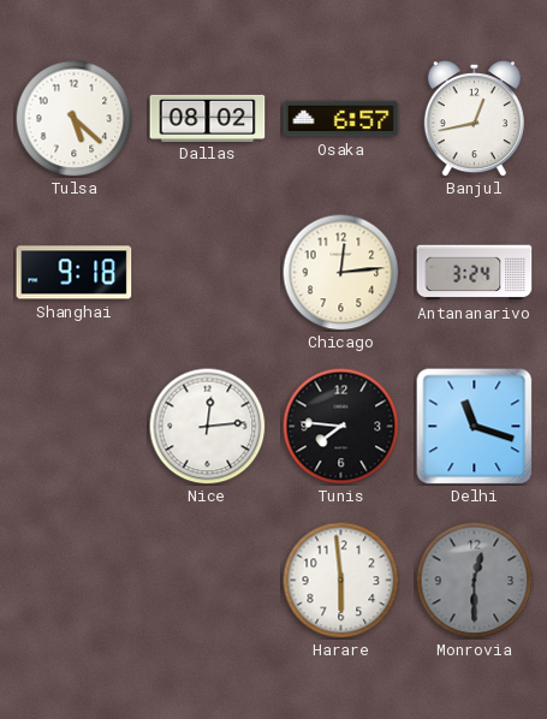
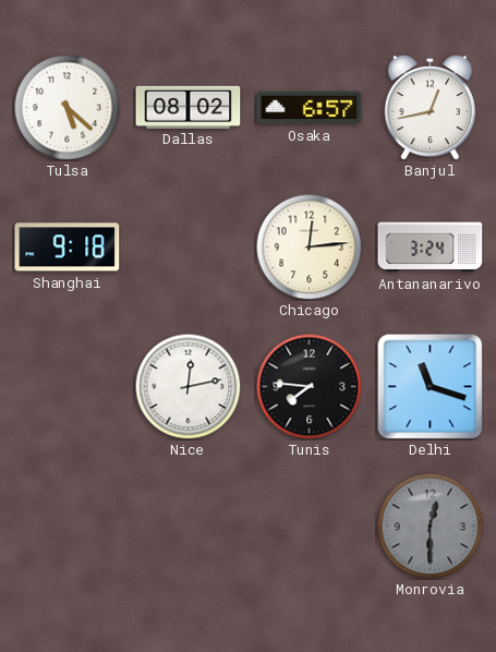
Nice: 12:14 -> 12:13 (187, 386)
Harare: 5:59 -> none (340, 580)
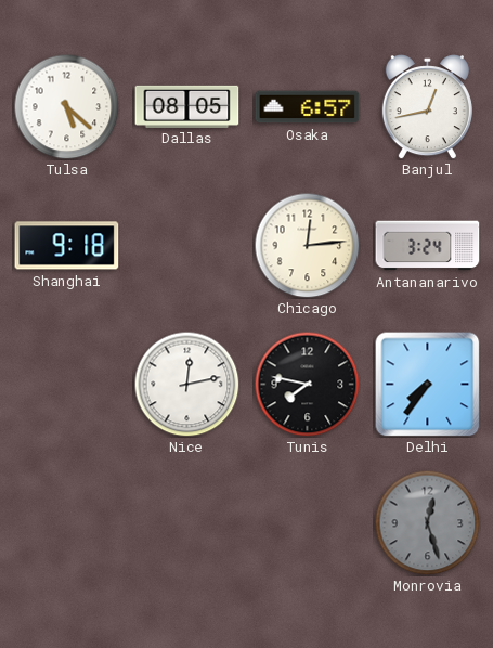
Dallas: 08:02 -> 08:05 (187, 106)
Tunis: 7:46 -> 7:47 (307, 384)
Delhi: 11:18 -> 7:36 (428, 385)
Monrovia: 12:30 -> 12:27 (427, 522)
